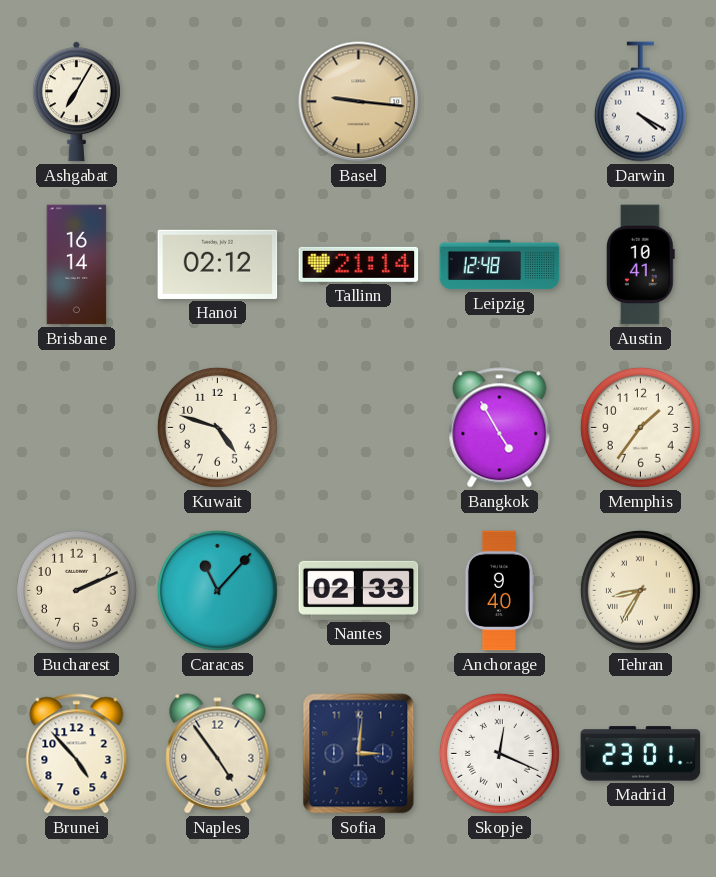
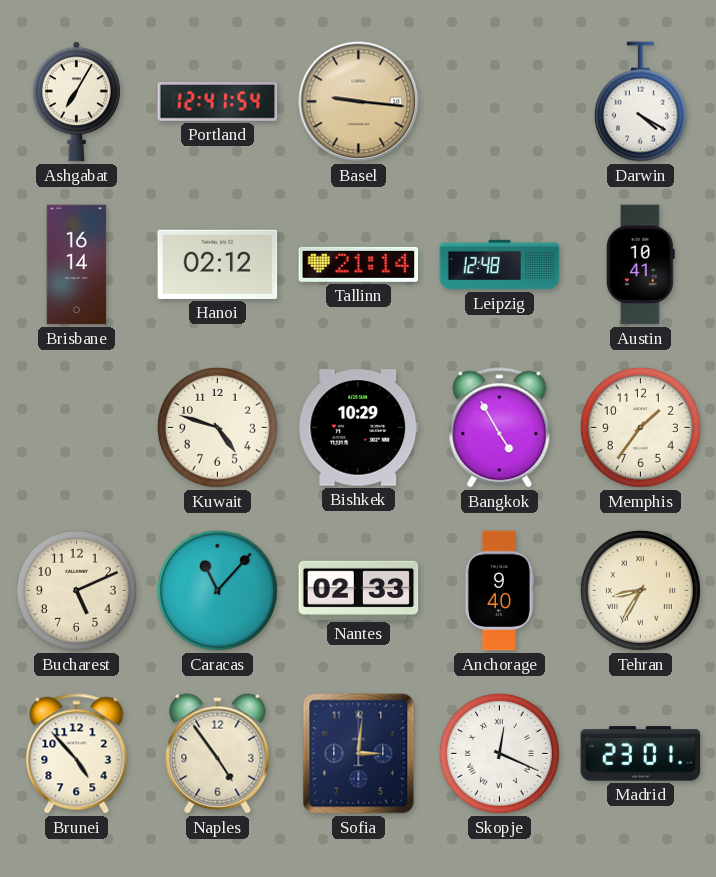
Portland: none -> 12:41 (218, 102)
Bishkek: none -> 10:29 (359, 428)
Bucharest: 2:11 -> 5:11 (76, 590)
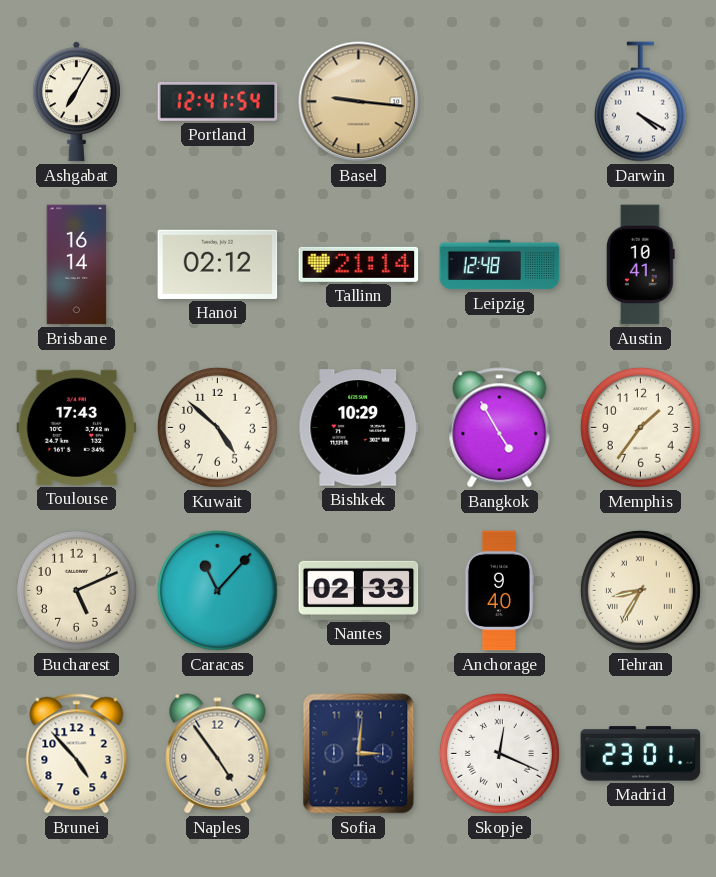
Toulouse: none -> 17:43 (77, 427)
Kuwait: 4:48 -> 4:52 (217, 427)
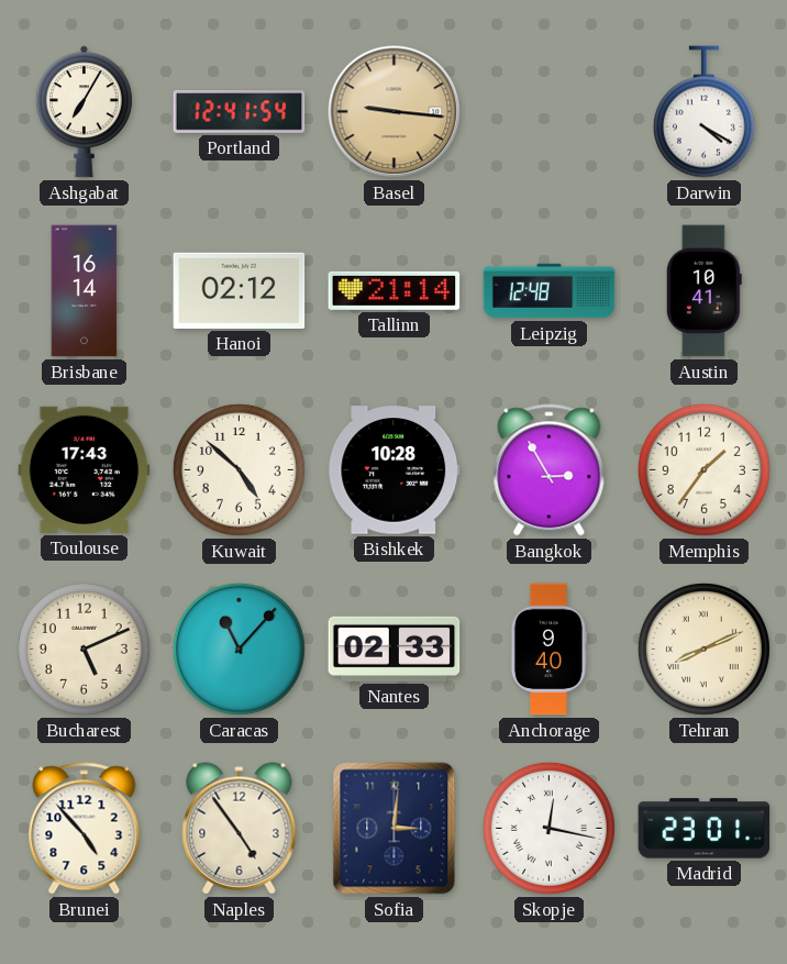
Bishkek: 10:29 -> 10:28 (395, 470)
Bangkok: 4:55 -> 2:55 (550, 470)
Tehran: 8:35 -> 8:11 (703, 649)
Skopje: 12:19 -> 12:17 (548, 828)
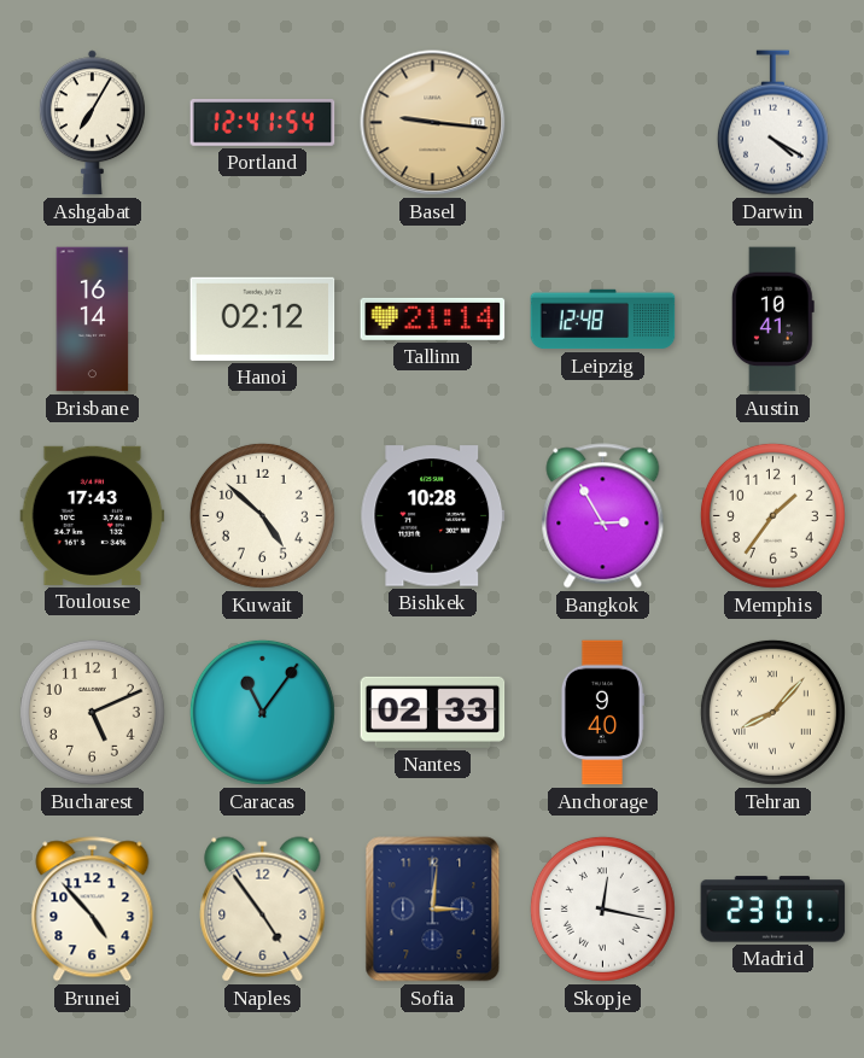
Caracas: 11:07 -> 11:06 (262, 712)
Tehran: 8:11 -> 8:07 (772, 712)
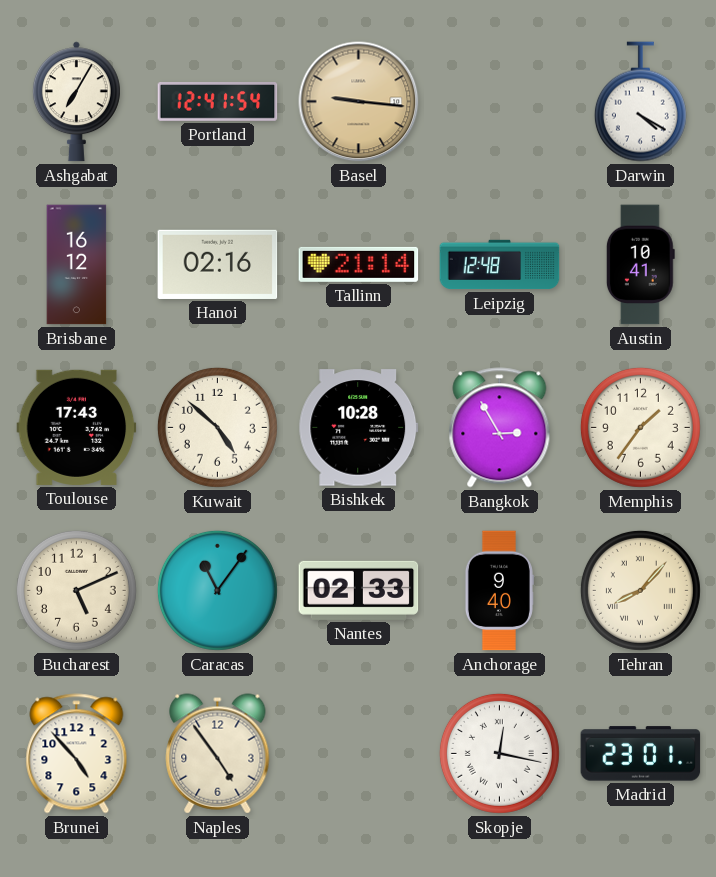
Brisbane: 16:14 -> 16:12 (77, 265)
Hanoi: 02:12 -> 02:16 (218, 264)
Sofia: 3:01 -> none (433, 910)
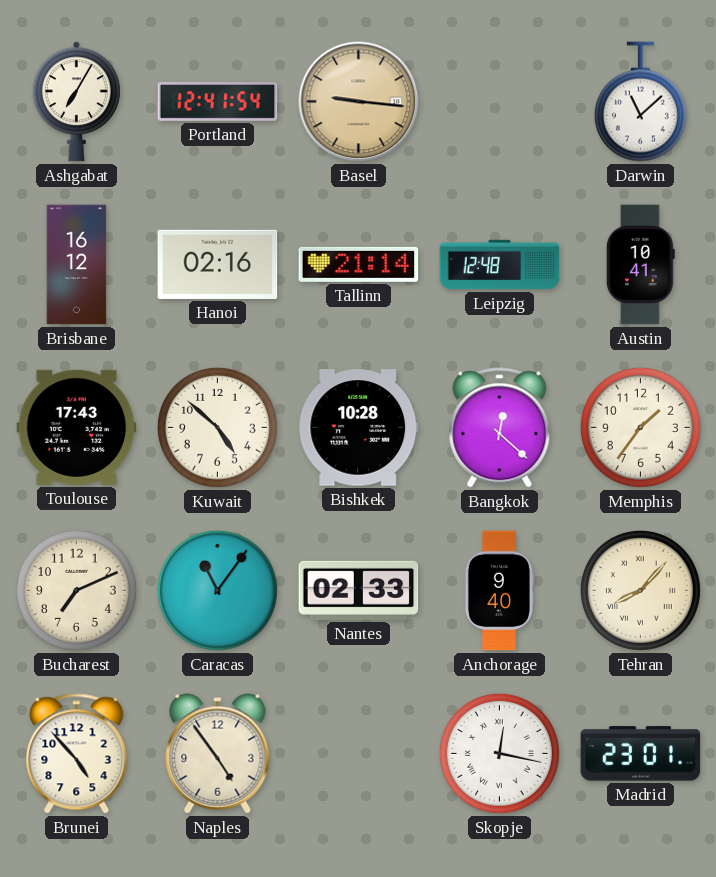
Darwin: 4:20 -> 11:08 (640, 102)
Bangkok: 2:55 -> 12:22 (500, 428)
Bucharest: 5:11 -> 7:11 (76, 590)
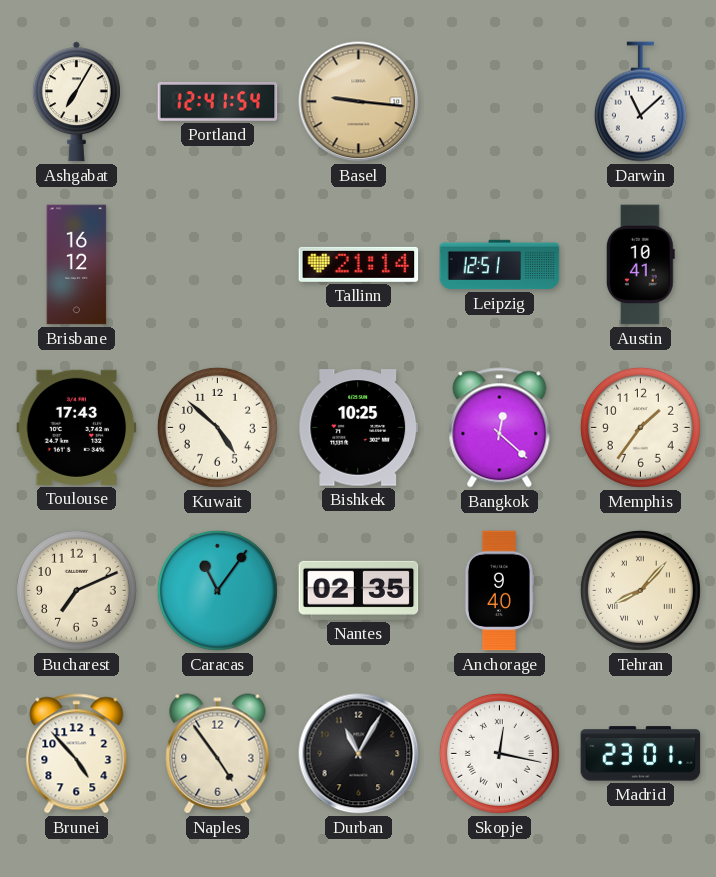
Hanoi: 02:16 -> none (218, 264)
Leipzig: 12:48 -> 12:51 (500, 265)
Bishkek: 10:28 -> 10:25 (359, 428)
Nantes: 02:33 -> 02:35 (359, 590)
Durban: none -> 11:05 (359, 754)
